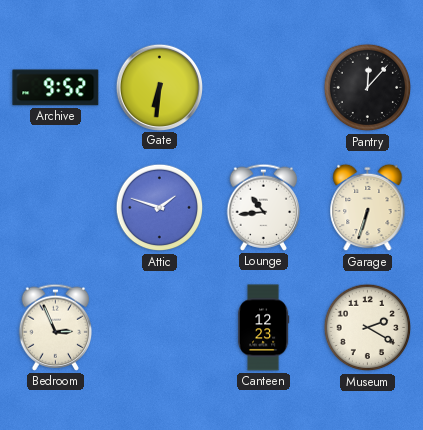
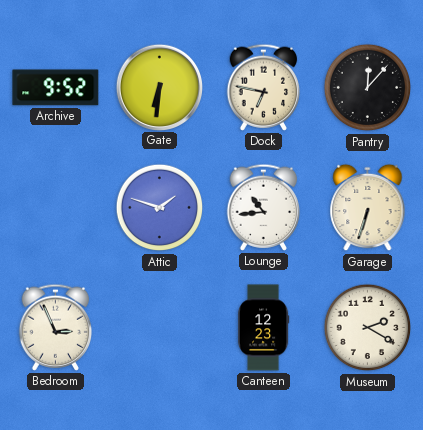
Dock: none -> 6:47 (264, 87)
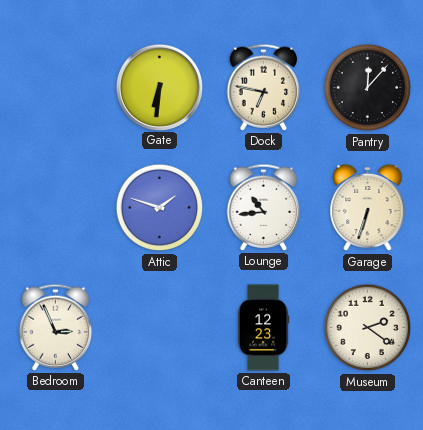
Archive: 9:52 -> none (56, 88)
Museum: 2:20 -> 2:21 (368, 328)
